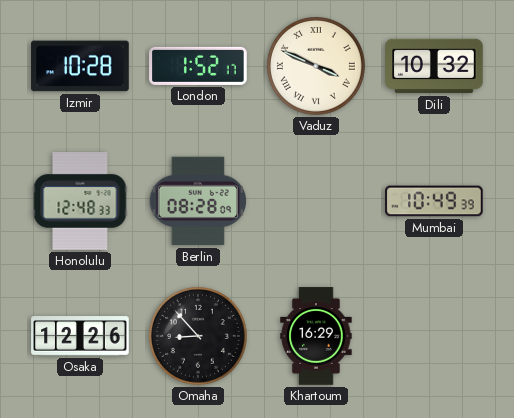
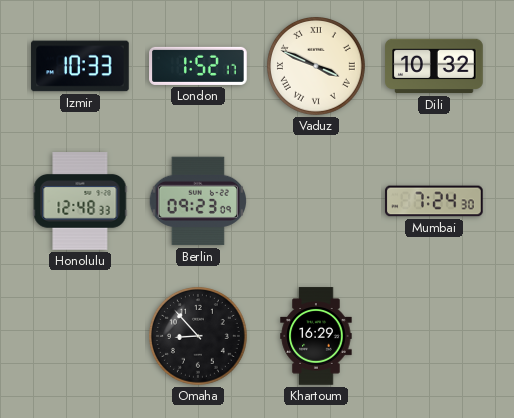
Izmir: 10:28 -> 10:33 (80, 66)
Berlin: 08:28 -> 09:23 (197, 201)
Mumbai: 10:49 -> 7:24 (434, 201)
Osaka: 12:26 -> none (80, 336)
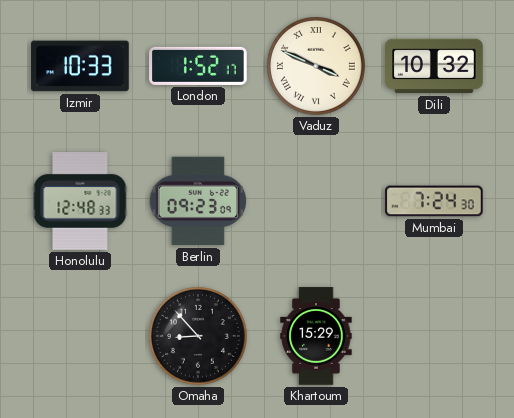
Khartoum: 16:29 -> 15:29 (316, 336)
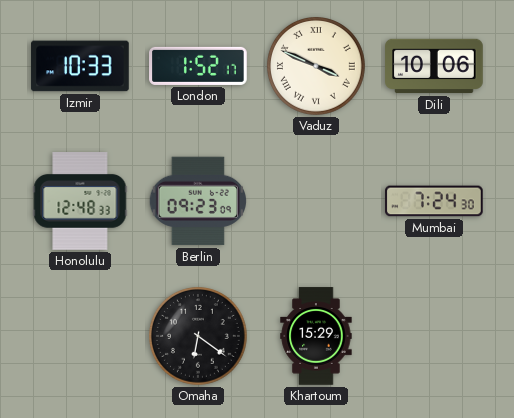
Dili: 10:32 -> 10:06 (434, 66)
Omaha: 8:53 -> 6:21 (199, 337)
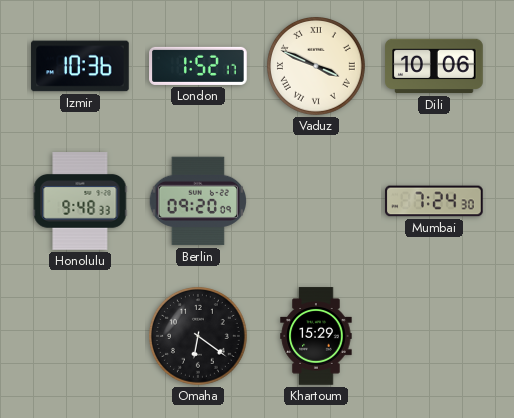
Izmir: 10:33 -> 10:36 (80, 66)
Honolulu: 12:48 -> 9:48 (80, 201)
Berlin: 09:23 -> 09:20 (197, 201)
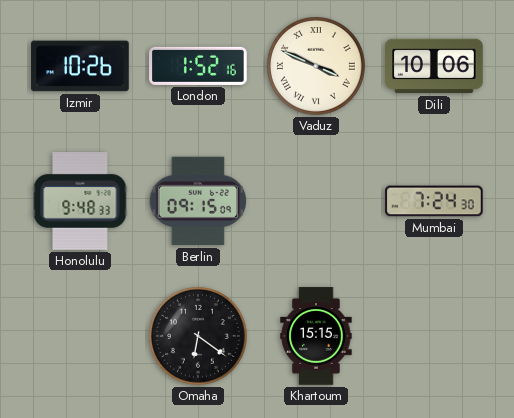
Izmir: 10:36 -> 10:26 (80, 66)
London: 1:52:17 -> 1:52:16 (198, 66)
Berlin: 09:20 -> 09:15 (197, 201)
Khartoum: 15:29 -> 15:15 (316, 336)
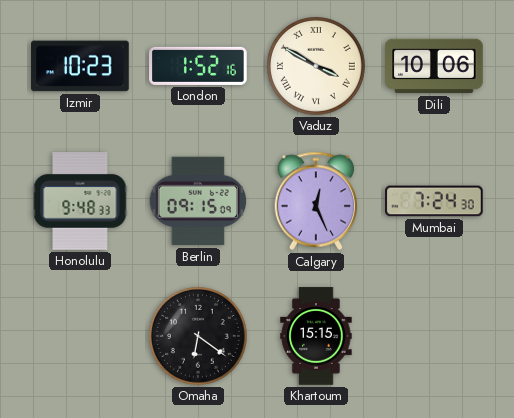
Izmir: 10:26 -> 10:23 (80, 66)
Vaduz: 3:49 -> 3:50 (317, 67)
Calgary: none -> 12:26 (316, 201)
